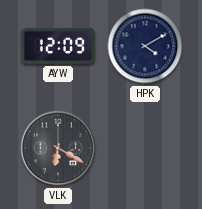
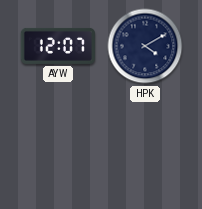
AYW: 12:09 -> 12:07 (58, 46)
VLK: 6:20 -> none (58, 148)
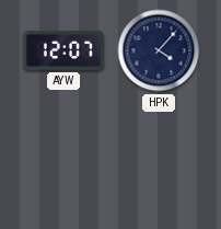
HPK: 4:10 -> 4:07 (159, 50)
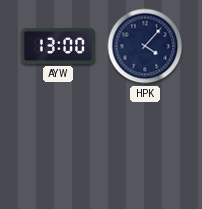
AYW: 12:07 -> 13:00 (58, 46)
